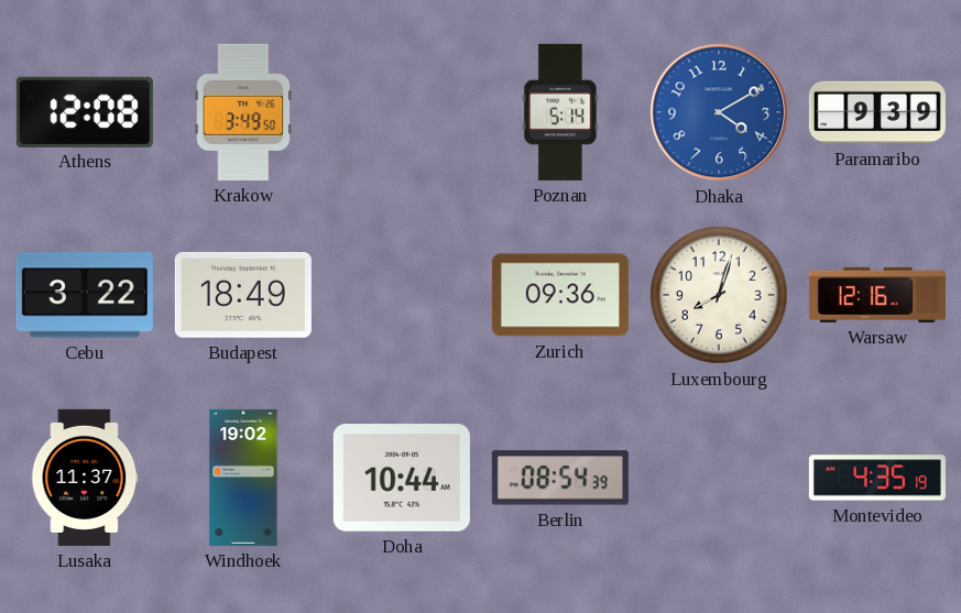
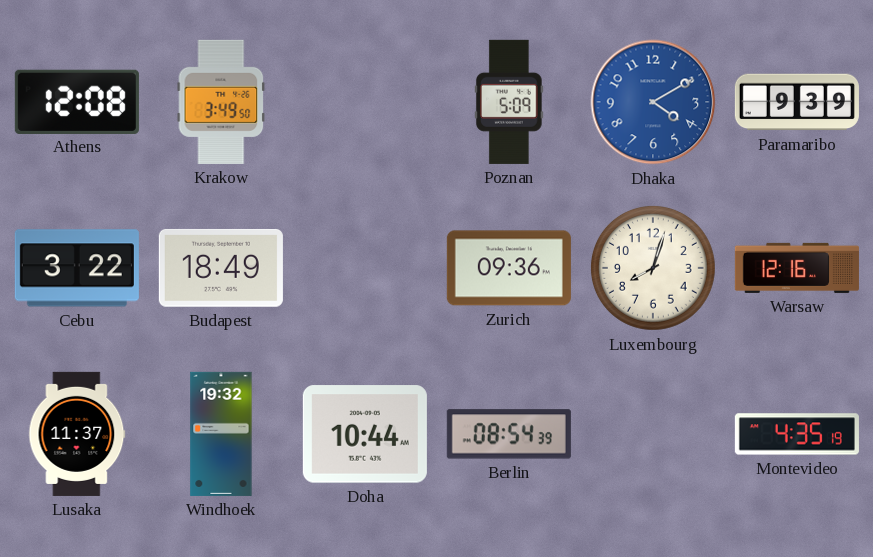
Poznan: 5:14 -> 5:09 (510, 102)
Windhoek: 19:02 -> 19:32 (221, 434)
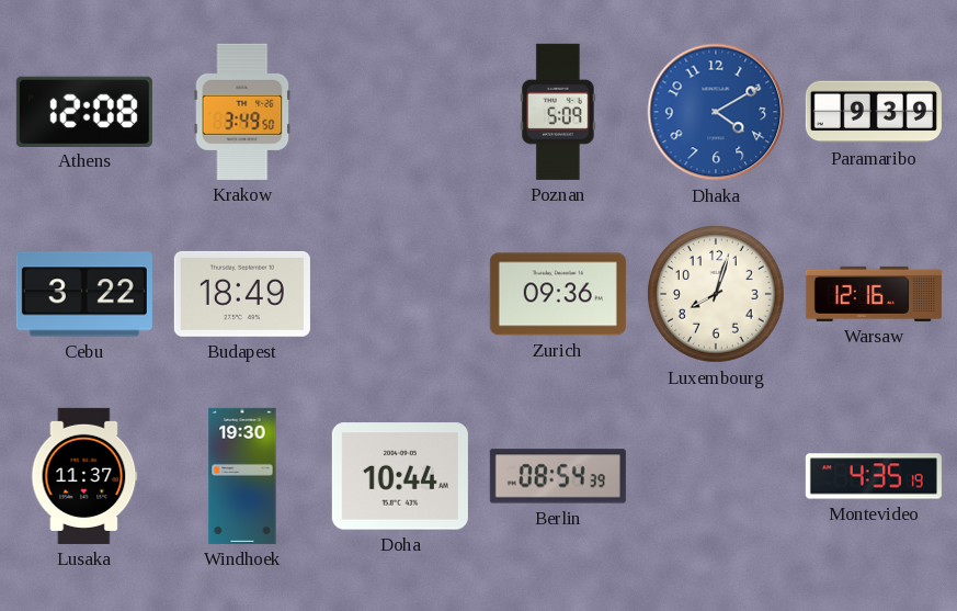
Windhoek: 19:32 -> 19:30 (242, 476)
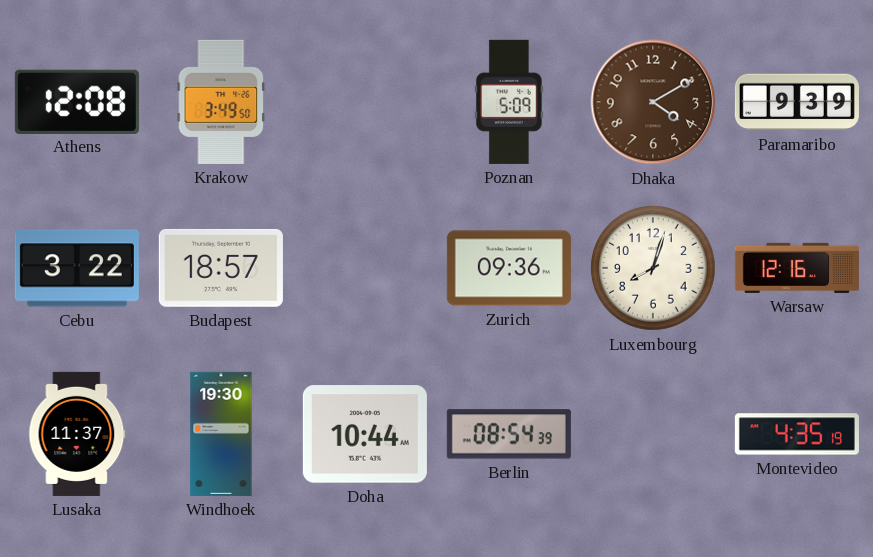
Dhaka dial: blue -> brown (653, 102)
Budapest: 18:49 -> 18:57 (221, 268)
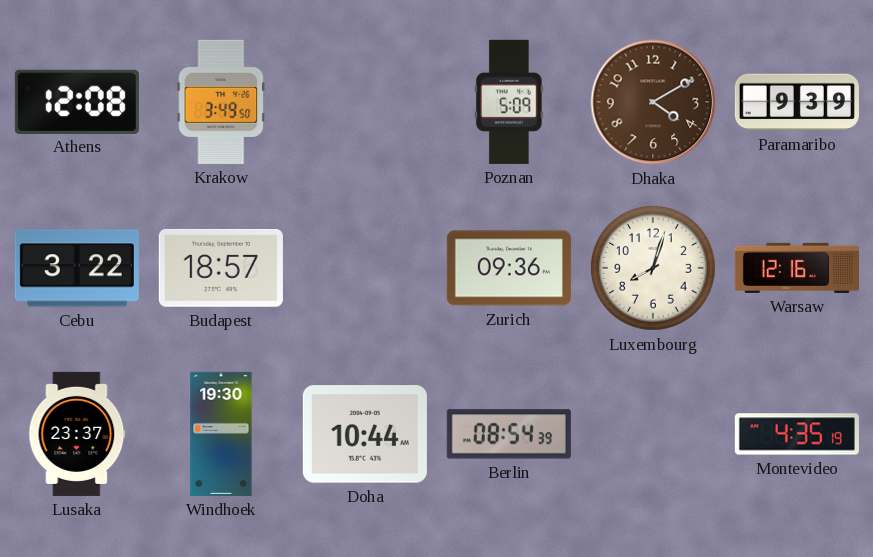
Lusaka: 11:37 -> 23:37 (77, 434)
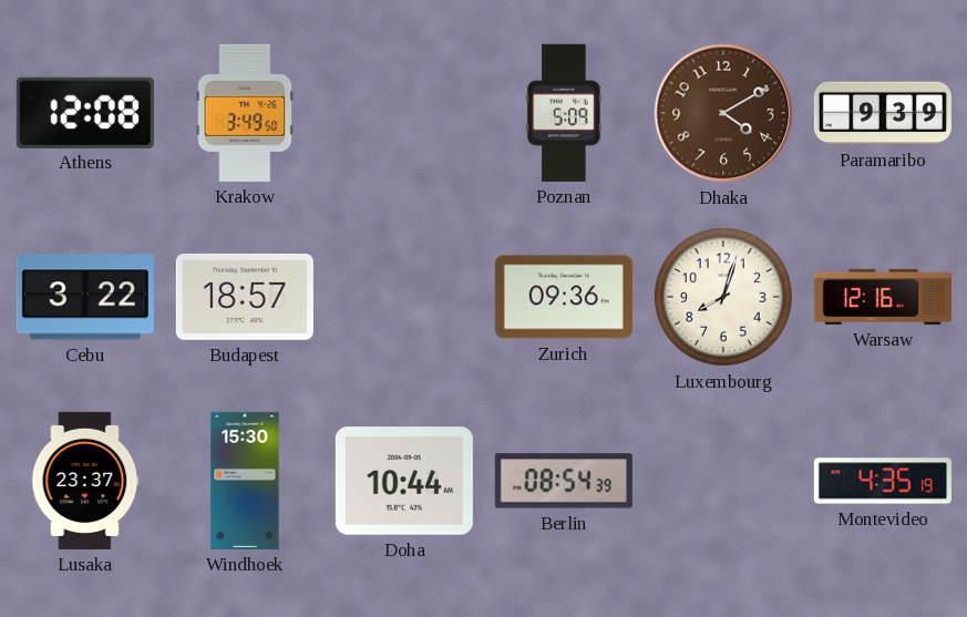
Windhoek: 19:30 -> 15:30 (245, 481)
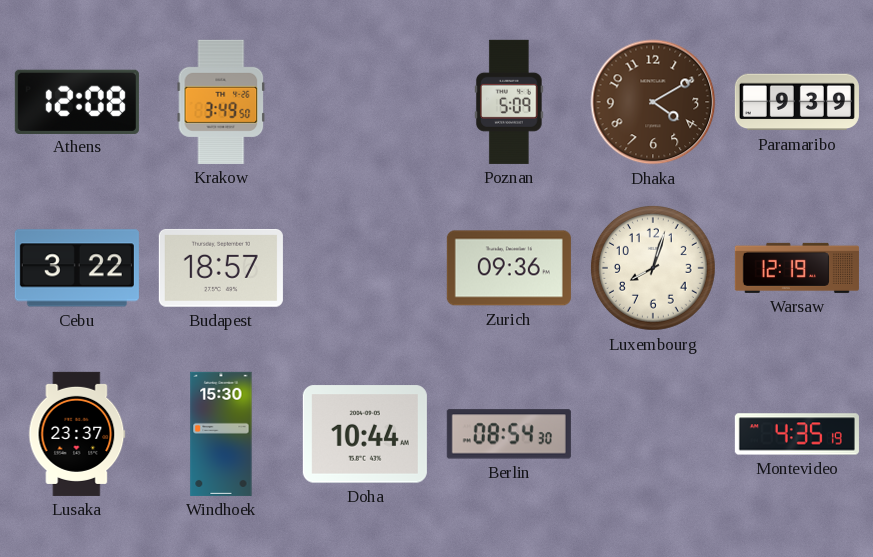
Warsaw: 12:16 -> 12:19 (797, 268)
Berlin: 08:54:39 -> 08:54:30 (509, 434)
